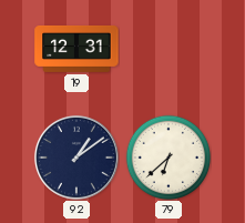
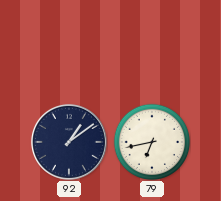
19: 12:31 -> none (76, 49)
79: 6:38 -> 6:43 (152, 142)
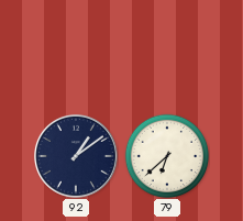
79: 6:43 -> 6:38 (167, 156)
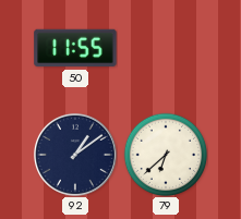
50: none -> 11:55 (75, 48)
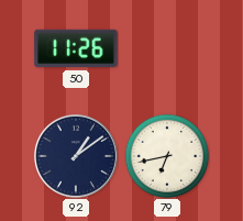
50: 11:55 -> 11:26 (76, 48)
79: 6:38 -> 6:43 (167, 156)
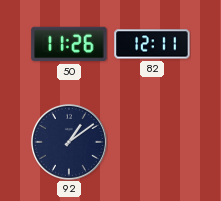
82: none -> 12:11 (152, 44)
79: 6:43 -> none (167, 156)
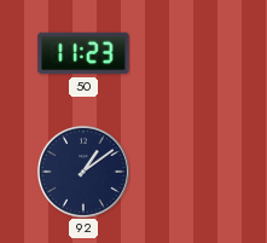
50: 11:26 -> 11:23 (83, 53)
82: 12:11 -> none (152, 44)
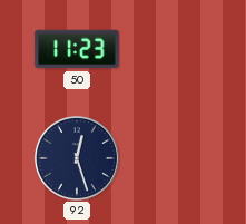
92: 1:09 -> 12:27 (77, 158)
